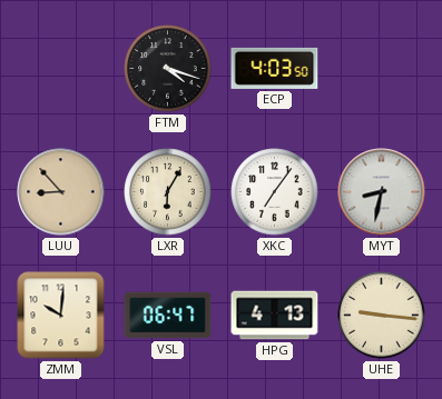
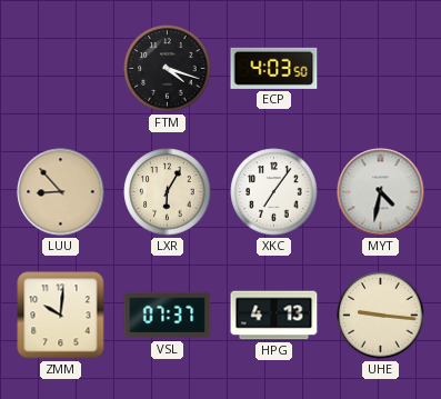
MYT: 8:32 -> 4:32 (381, 192)
VSL: 06:47 -> 07:37 (168, 316)
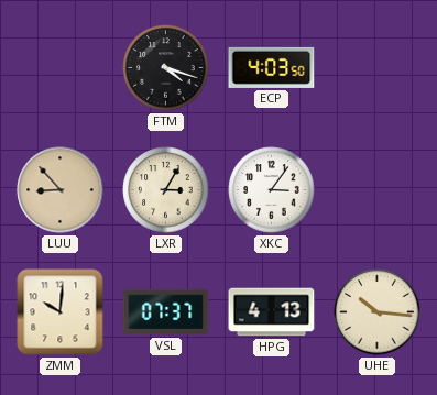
LXR: 6:05 -> 3:05 (166, 190)
XKC: 7:06 -> 3:06 (272, 190)
MYT: 4:32 -> none (381, 192)
UHE: 9:16 -> 10:16 (378, 312)
